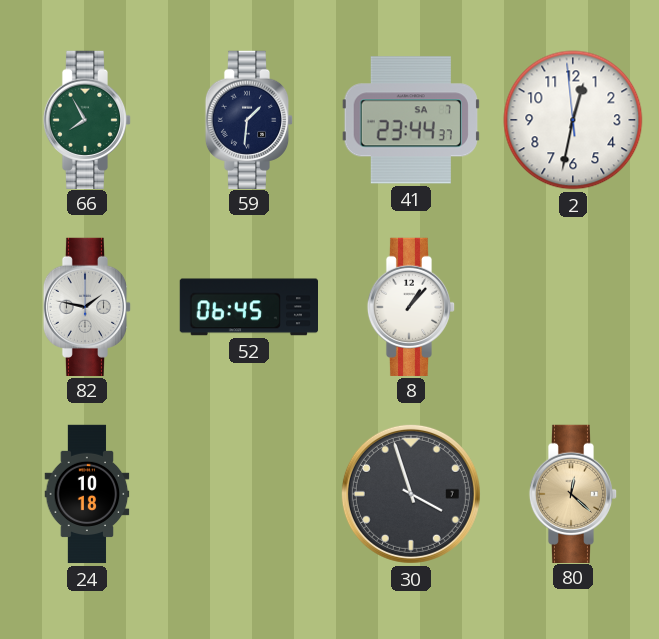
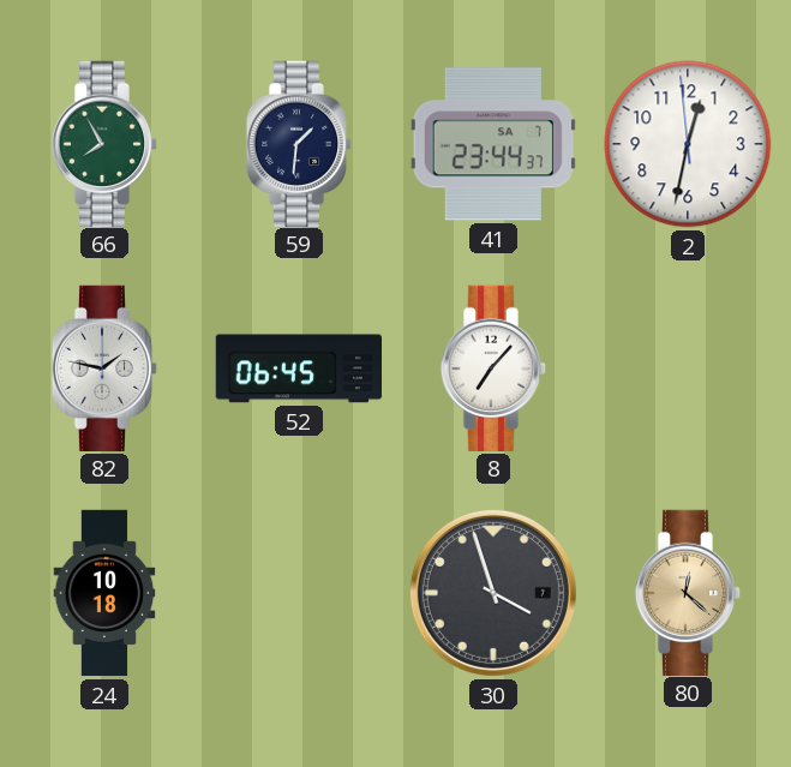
8: 1:07 -> 7:07 (493, 367)
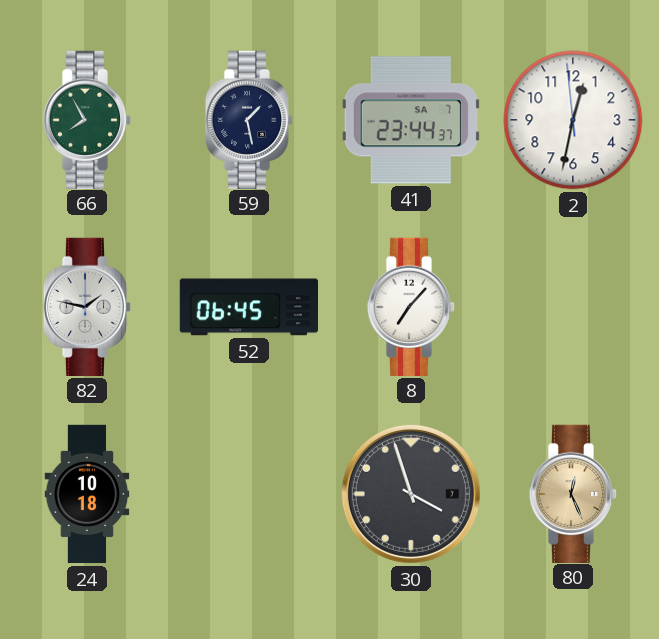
59: 1:31 -> 1:28 (249, 119)
80: 12:22 -> 12:26 (573, 493)
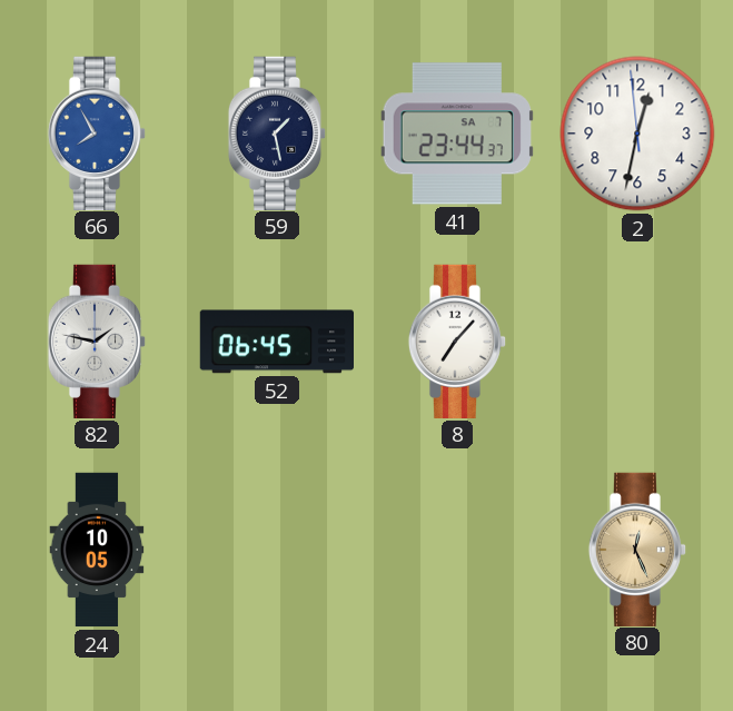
66 dial: green -> blue (97, 132)
24: 10:18 -> 10:05 (97, 550)
30: 3:57 -> none (411, 494)
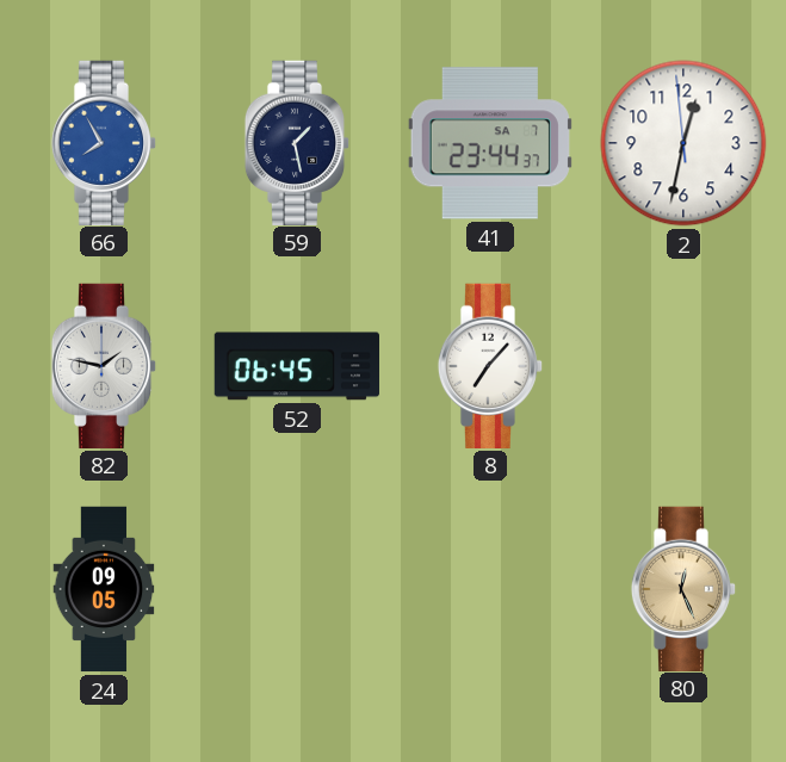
24: 10:05 -> 09:05 (104, 589)
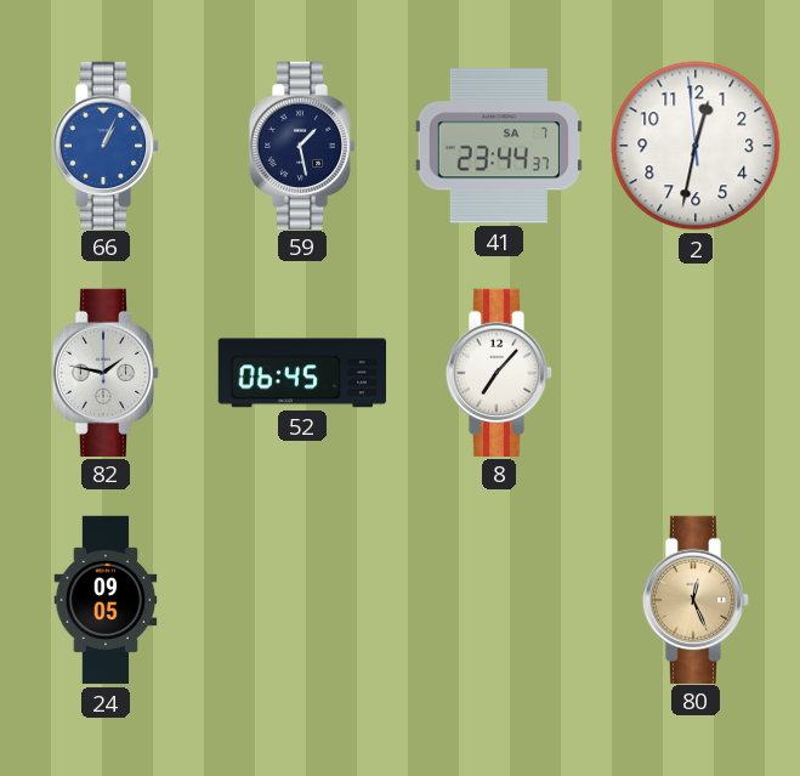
66: 7:55 -> 1:04 (106, 145)
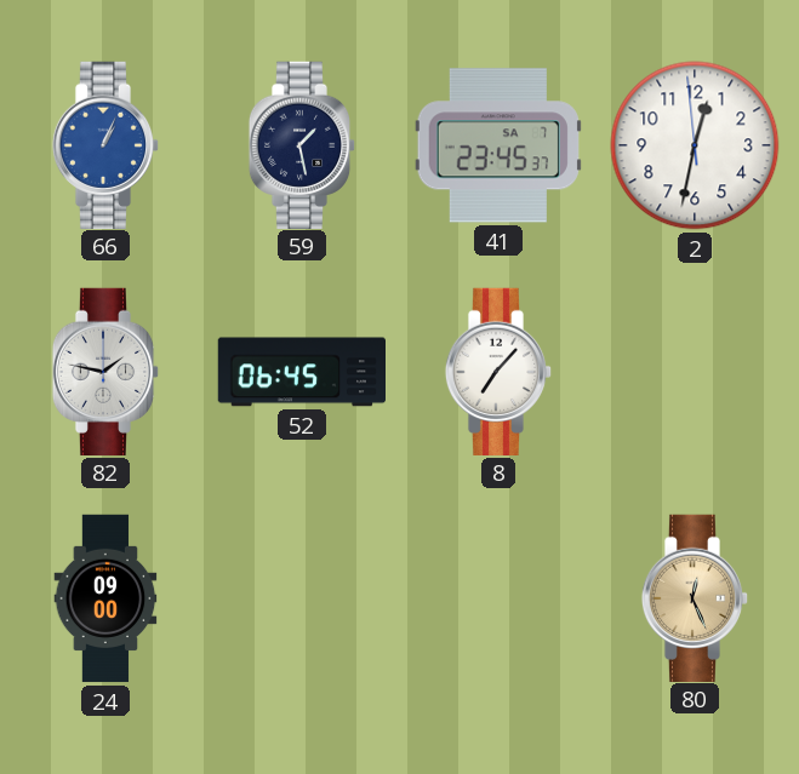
41: 23:44 -> 23:45 (498, 145)
24: 09:05 -> 09:00 (105, 598)
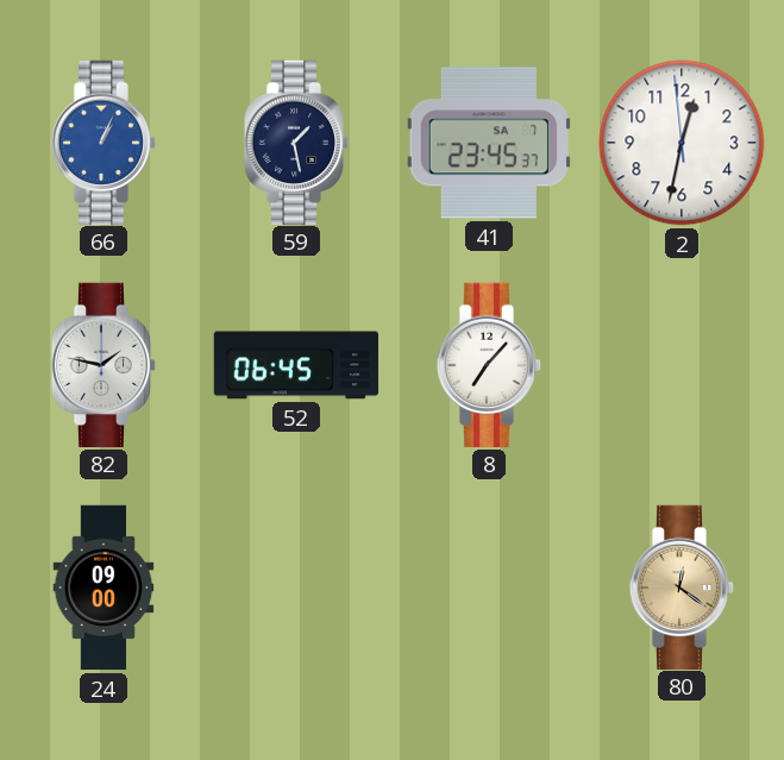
80: 12:26 -> 12:21 (682, 586)
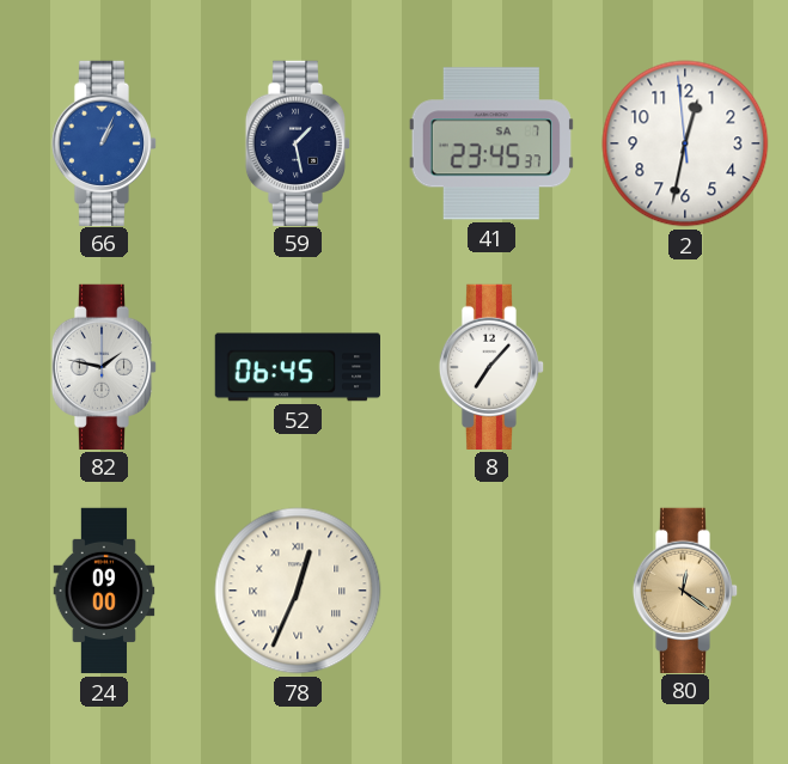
78: none -> 12:34 (298, 591)
